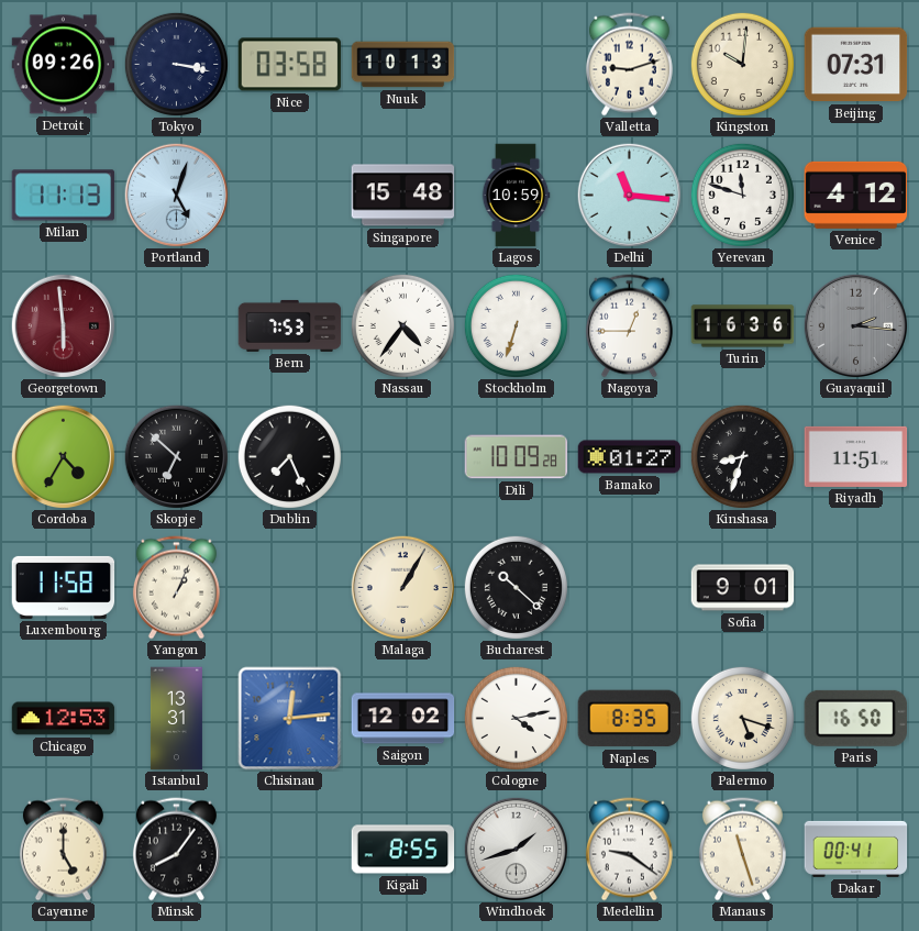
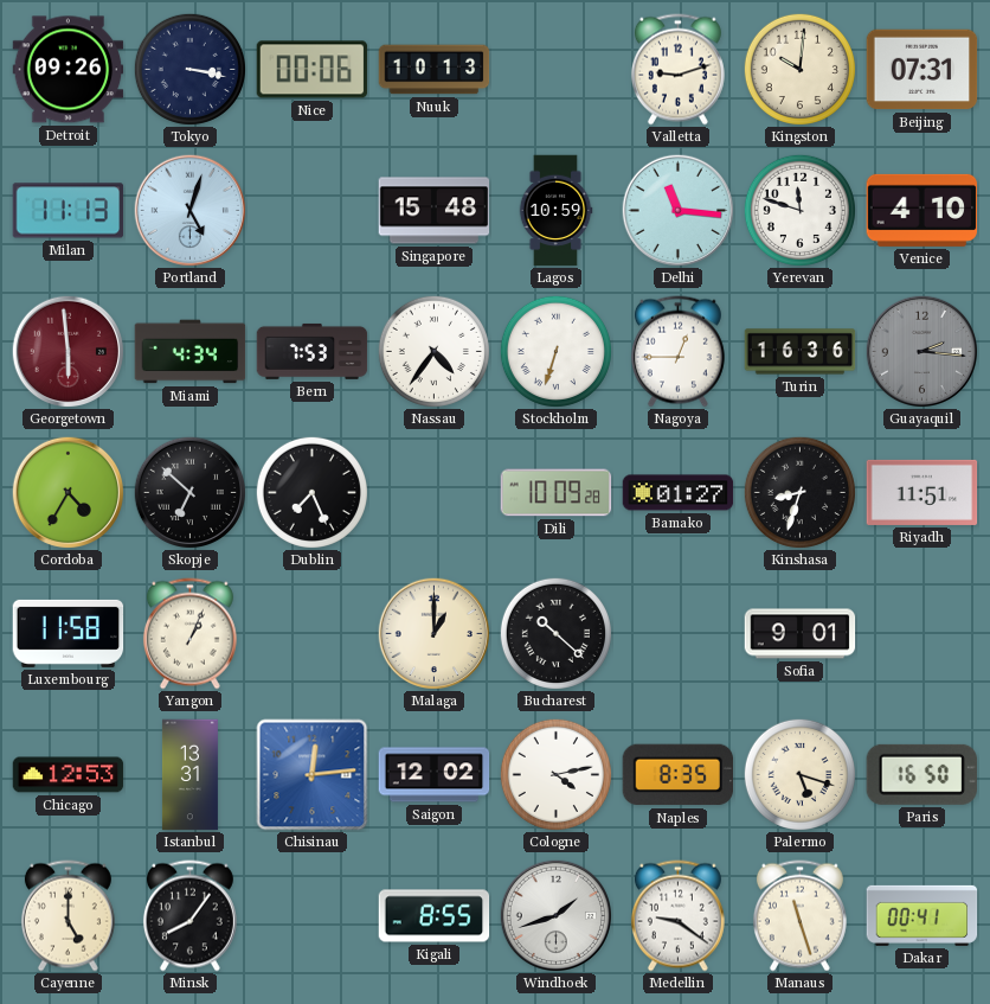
Nice: 03:58 -> 00:06 (313, 70)
Venice: 4:12 -> 4:10 (922, 210)
Miami: none -> 4:34 (191, 352)
Malaga: 1:05 -> 1:00 (433, 633)
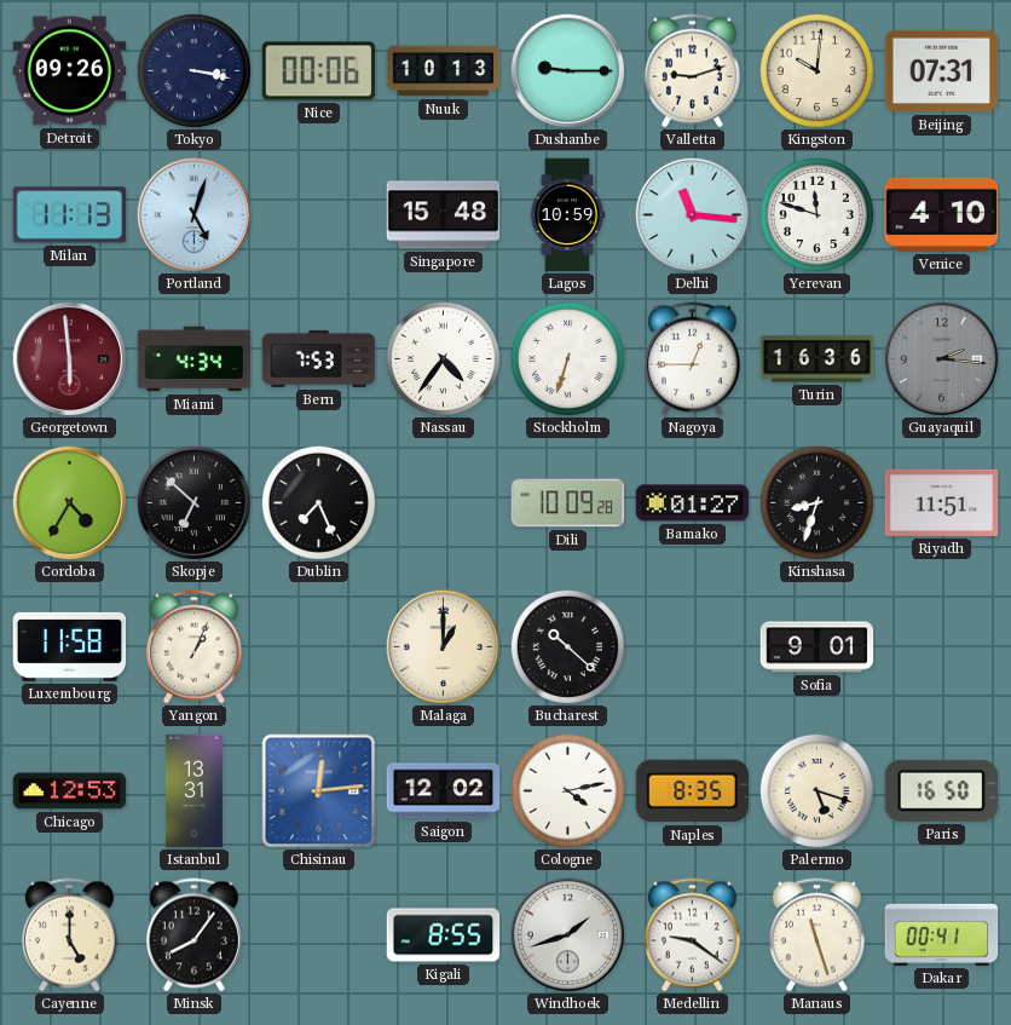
Dushanbe: none -> 9:15 (567, 70)
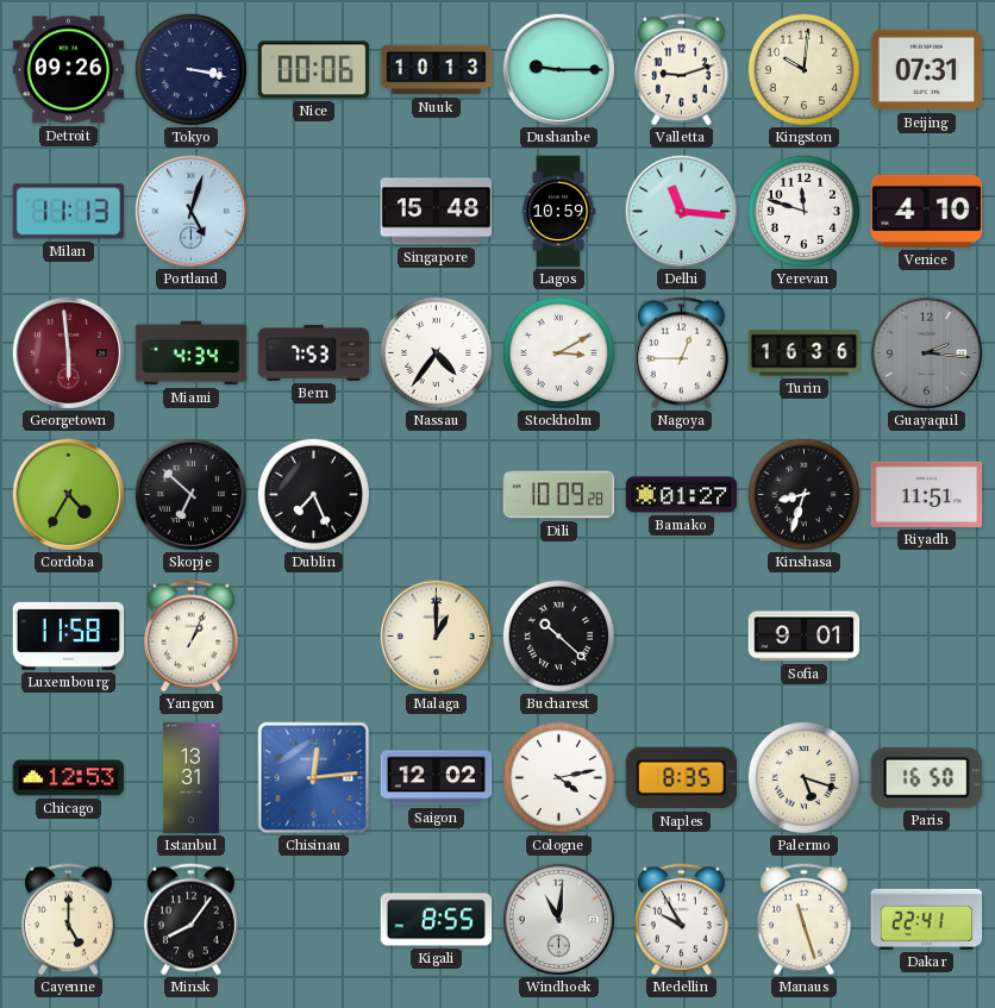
Stockholm: 6:33 -> 3:10 (558, 352)
Windhoek: 1:42 -> 11:01 (558, 919)
Medellin: 9:21 -> 9:55 (681, 920)
Dakar: 00:41 -> 22:41 (927, 919)
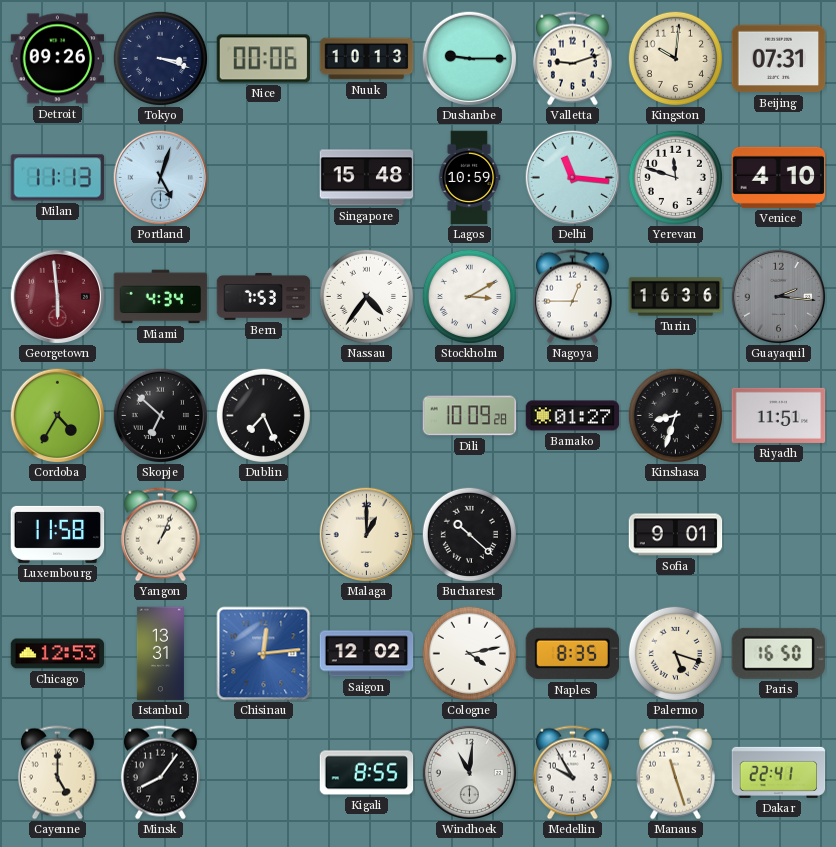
Tokyo: 3:17 -> 3:18 (160, 58)
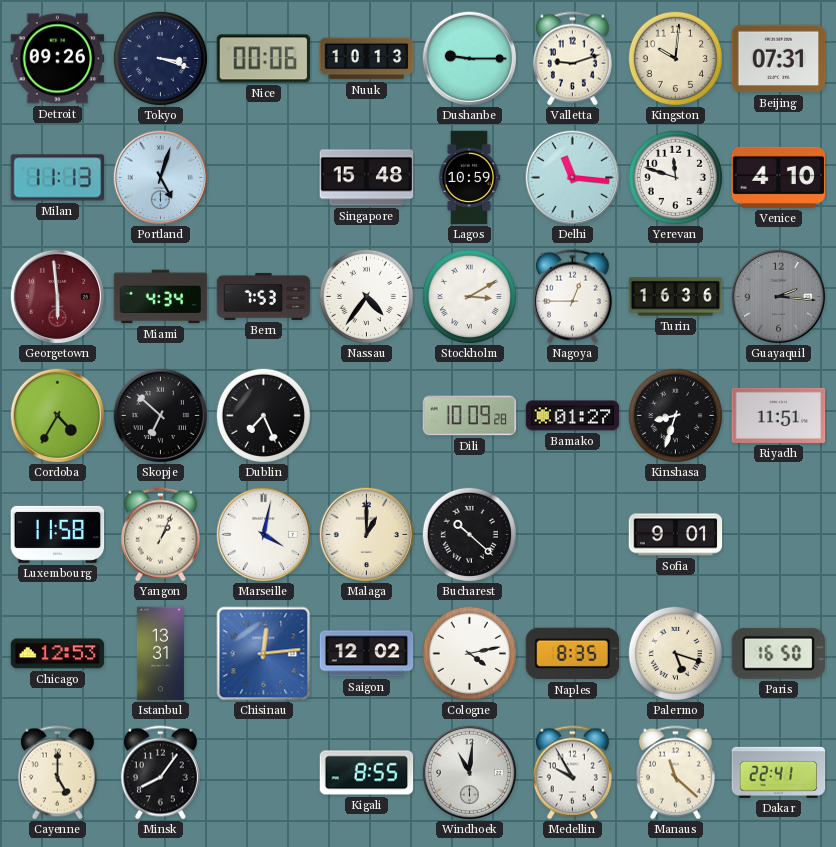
Marseille: none -> 4:02 (263, 534)
Manaus: 11:27 -> 11:22 (675, 773)
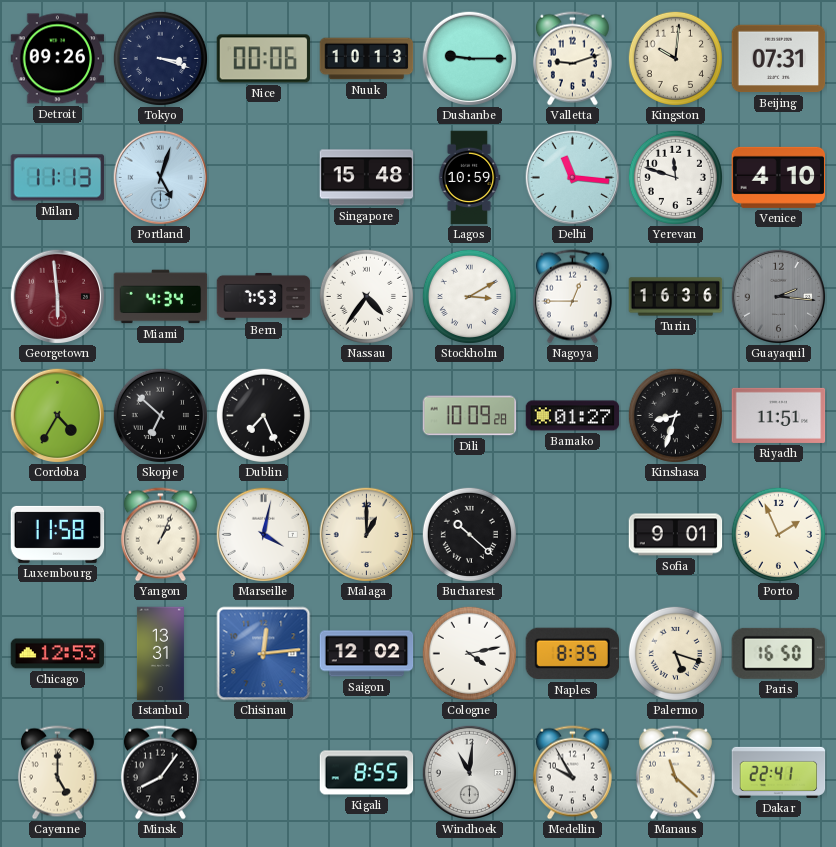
Porto: none -> 1:56 (778, 534)
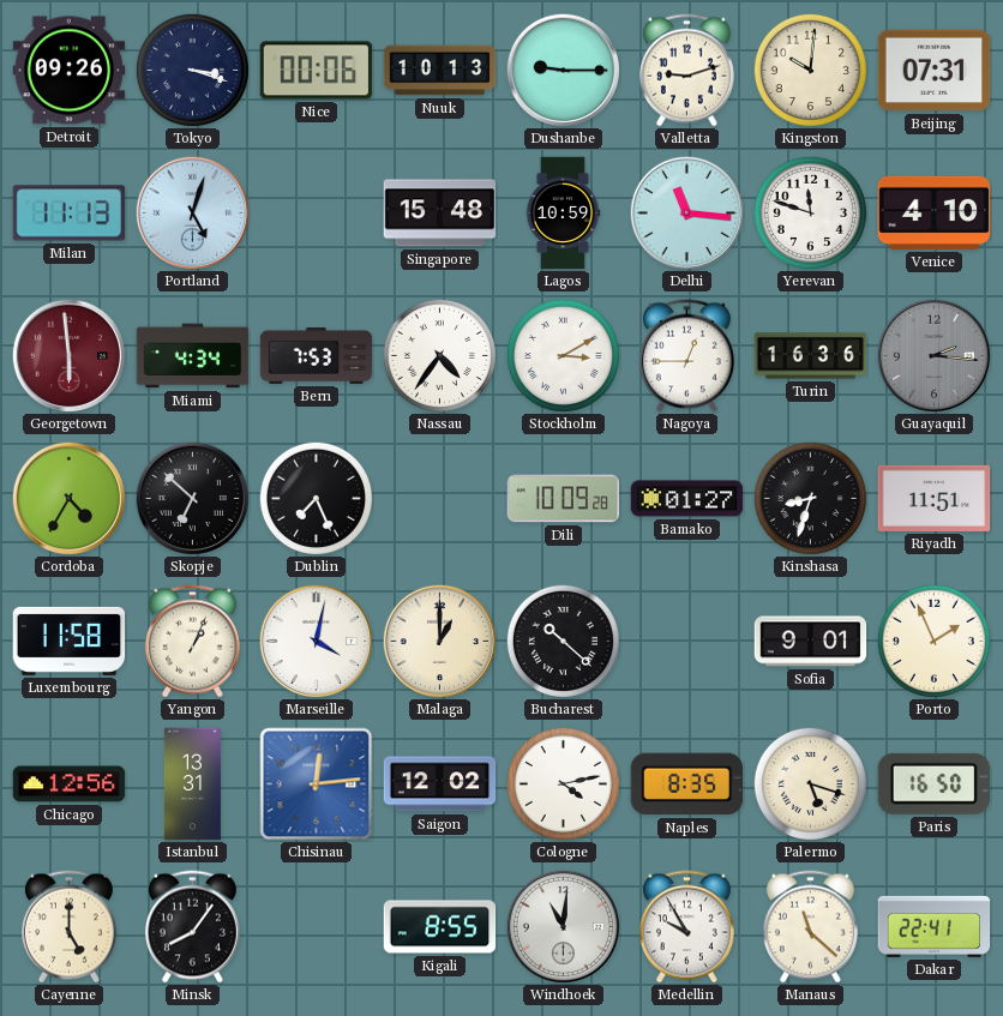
Chicago: 12:53 -> 12:56 (70, 784)
